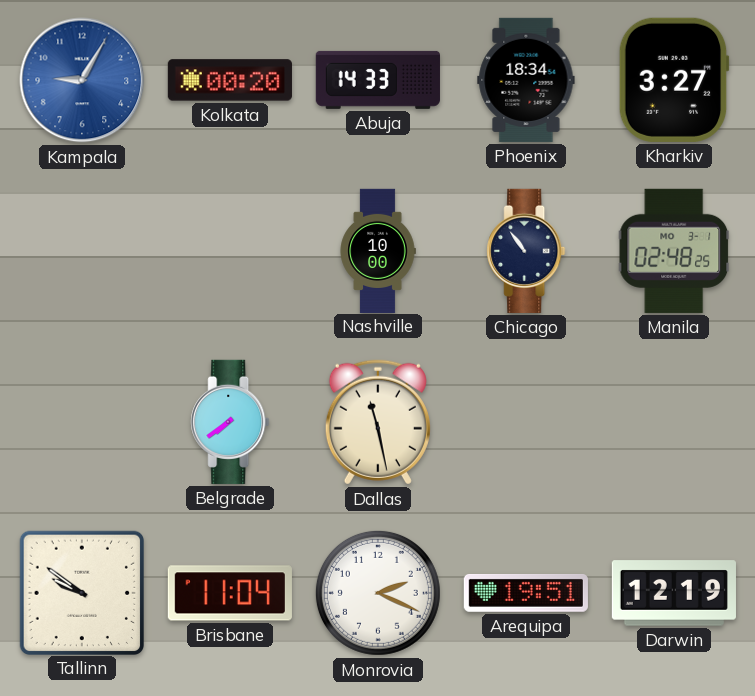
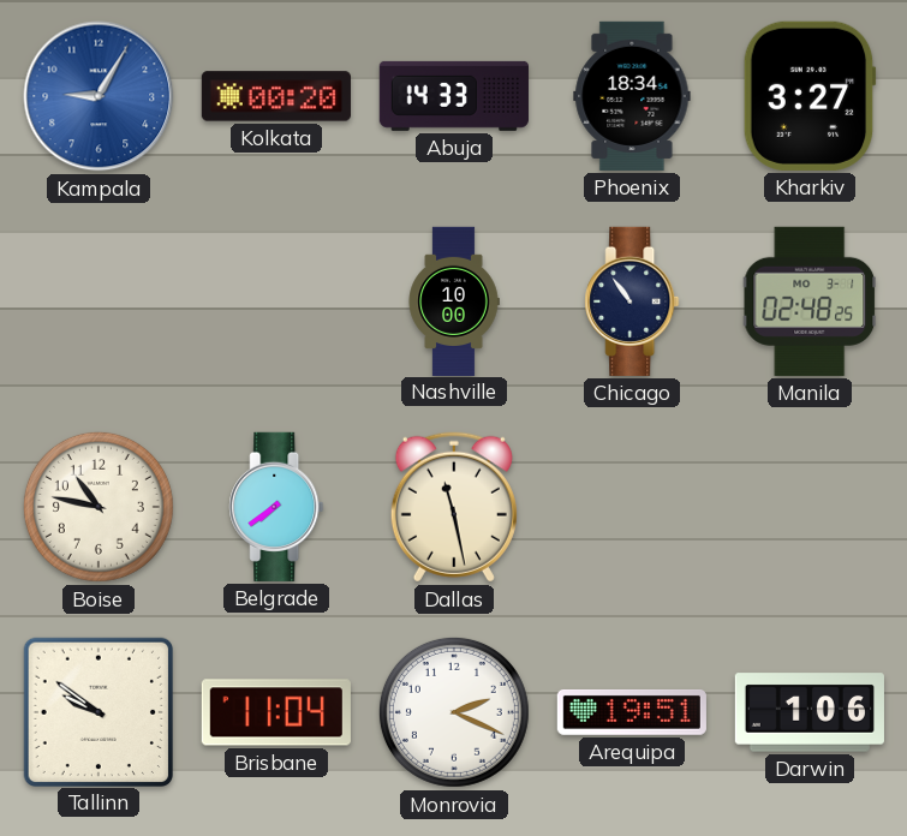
Boise: none -> 10:47 (99, 507)
Darwin: 12:19 -> 1:06 (810, 712)
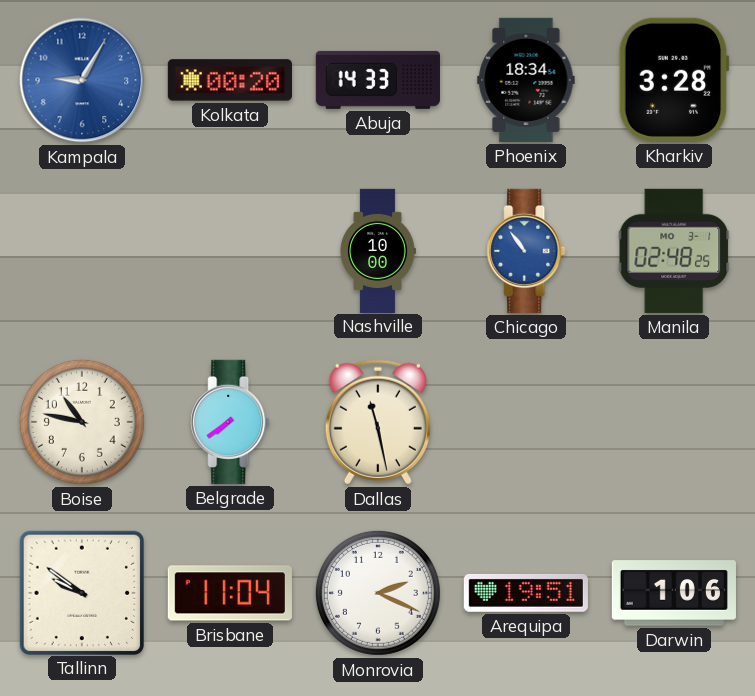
Kharkiv: 3:27 -> 3:28 (674, 80)
Chicago dial: navy -> blue (526, 251)
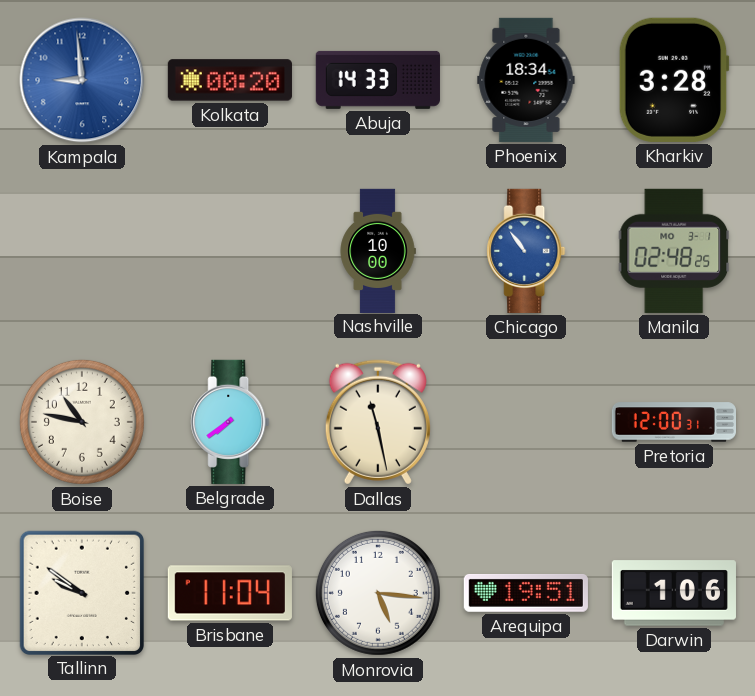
Kampala: 9:05 -> 8:59 (82, 80)
Pretoria: none -> 12:00 (673, 422)
Monrovia: 2:19 -> 5:16 (378, 593)
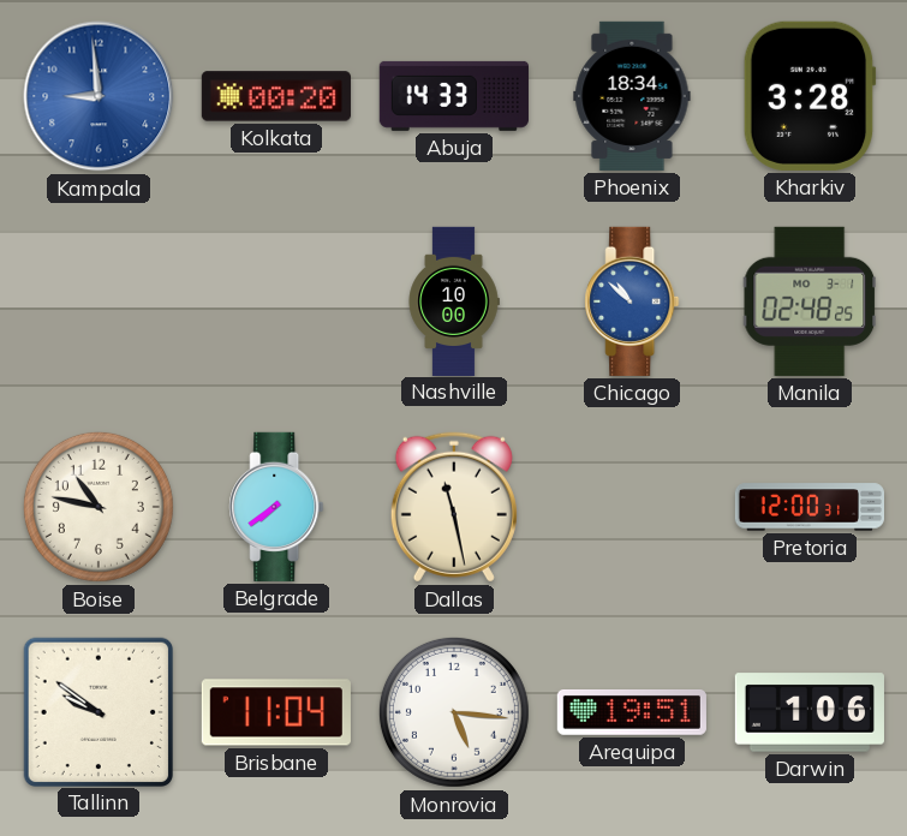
Chicago: 10:54 -> 10:52 (632, 301)
